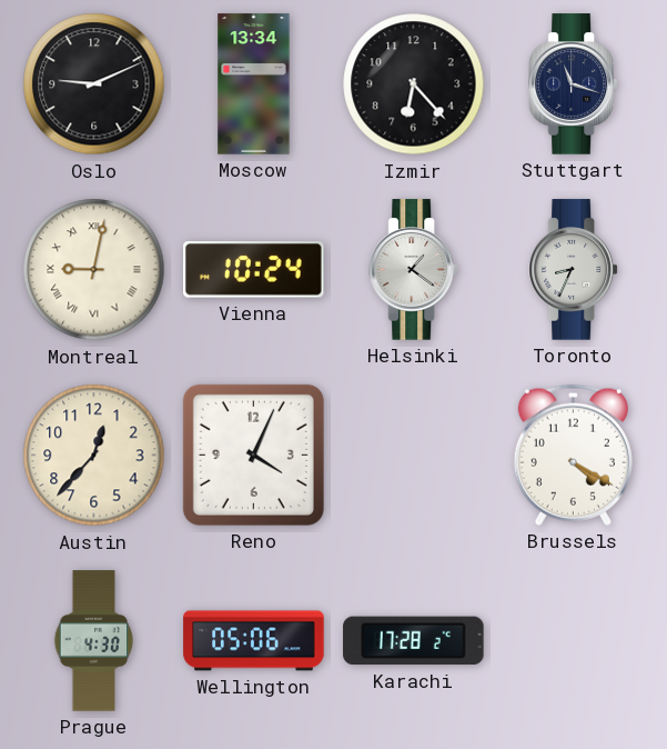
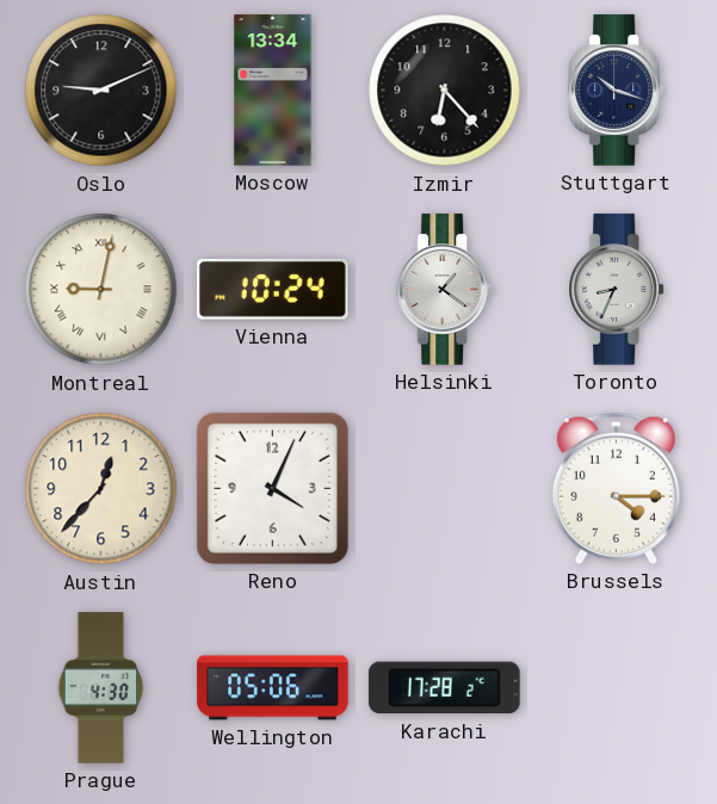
Stuttgart: 11:18 -> 10:18 (616, 91)
Brussels: 4:20 -> 4:15 (616, 488)
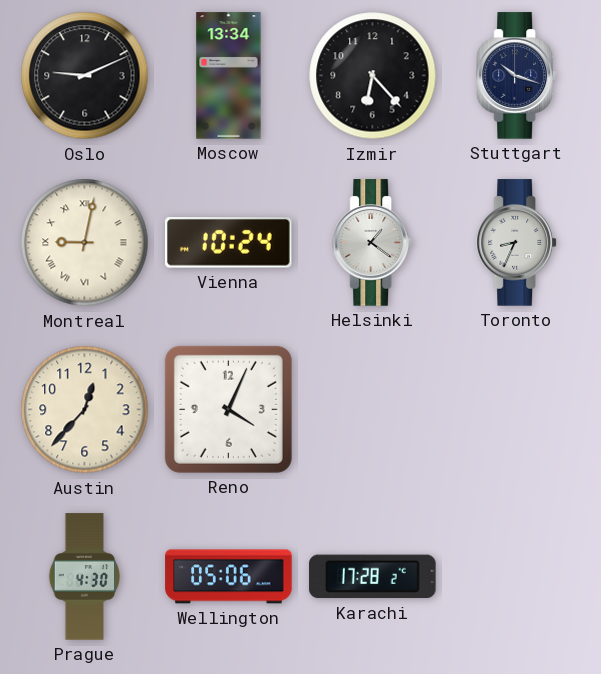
Brussels: 4:15 -> none (616, 488)
